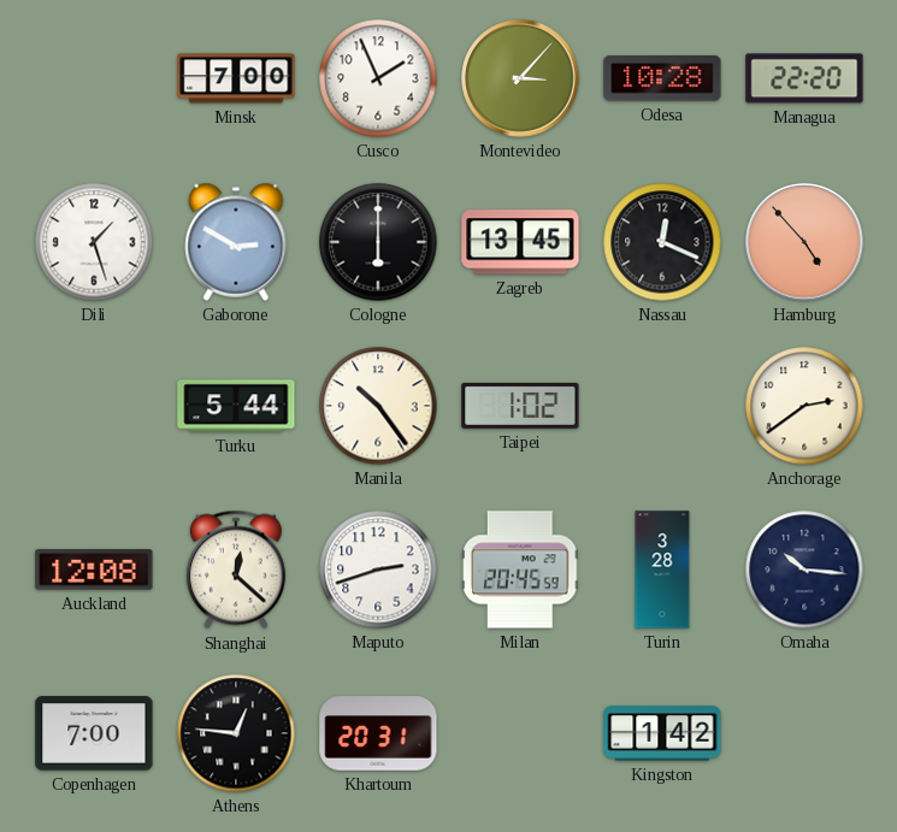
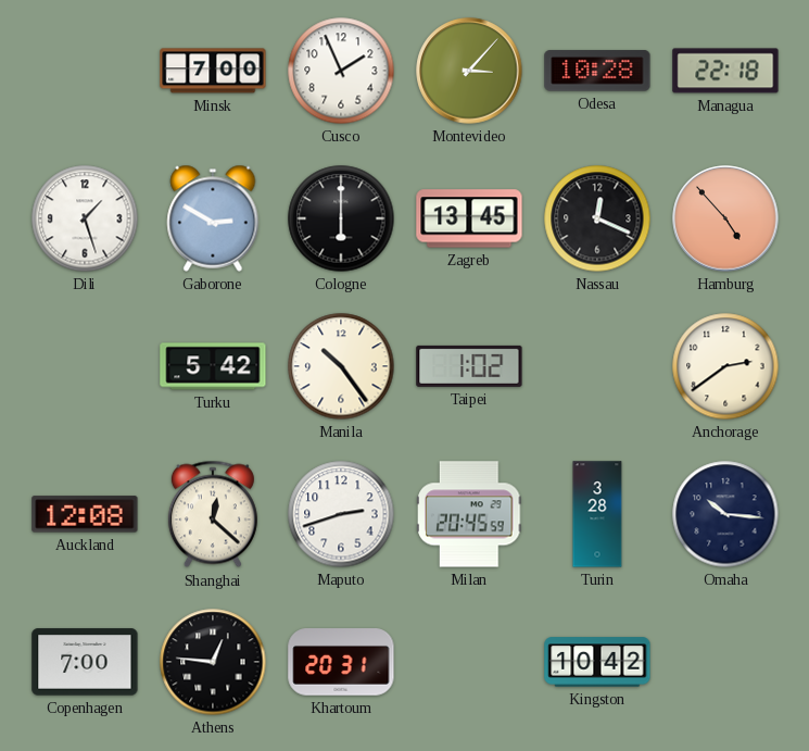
Managua: 22:20 -> 22:18 (725, 71)
Turku: 5:44 -> 5:42 (213, 366)
Kingston: 1:42 -> 10:42 (597, 662)
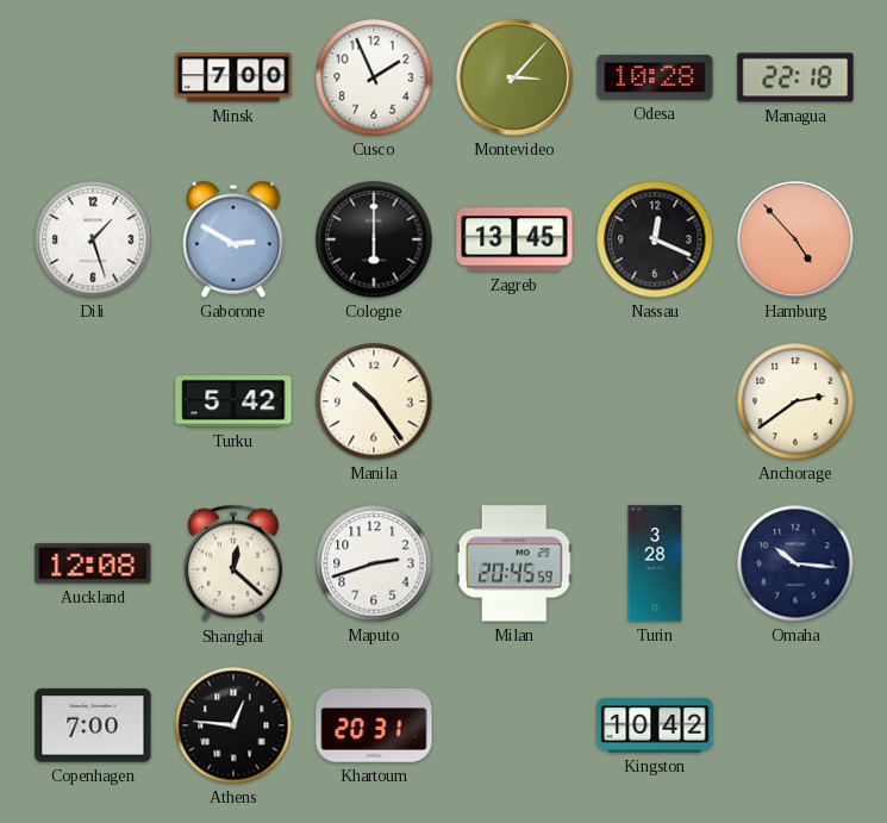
Taipei: 1:02 -> none (469, 366)
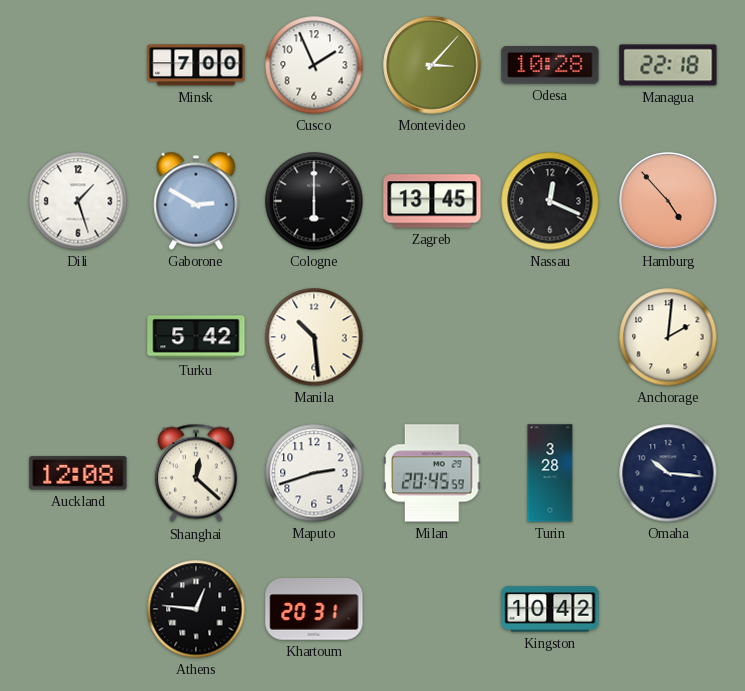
Manila: 10:24 -> 10:29 (314, 337)
Anchorage: 2:39 -> 2:01 (668, 337)
Copenhagen: 7:00 -> none (93, 725)
